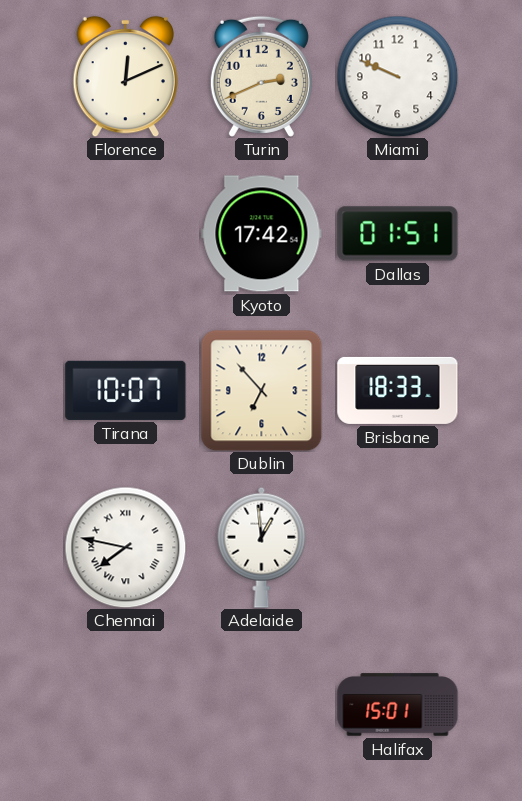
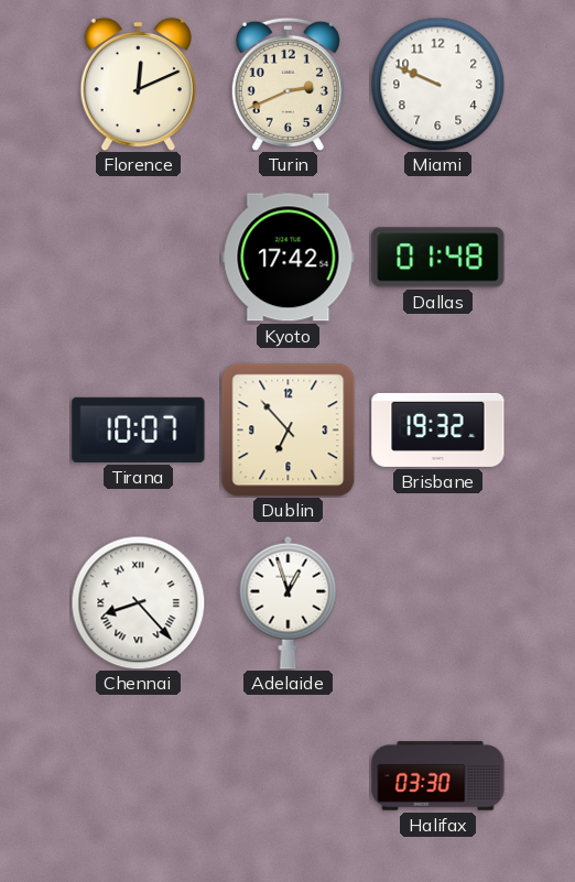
Dallas: 01:51 -> 01:48 (438, 258)
Brisbane: 18:33 -> 19:32 (438, 429)
Chennai: 7:47 -> 8:23 (138, 602)
Adelaide: 12:59 -> 12:57 (289, 602)
Halifax: 15:01 -> 03:30 (438, 776)
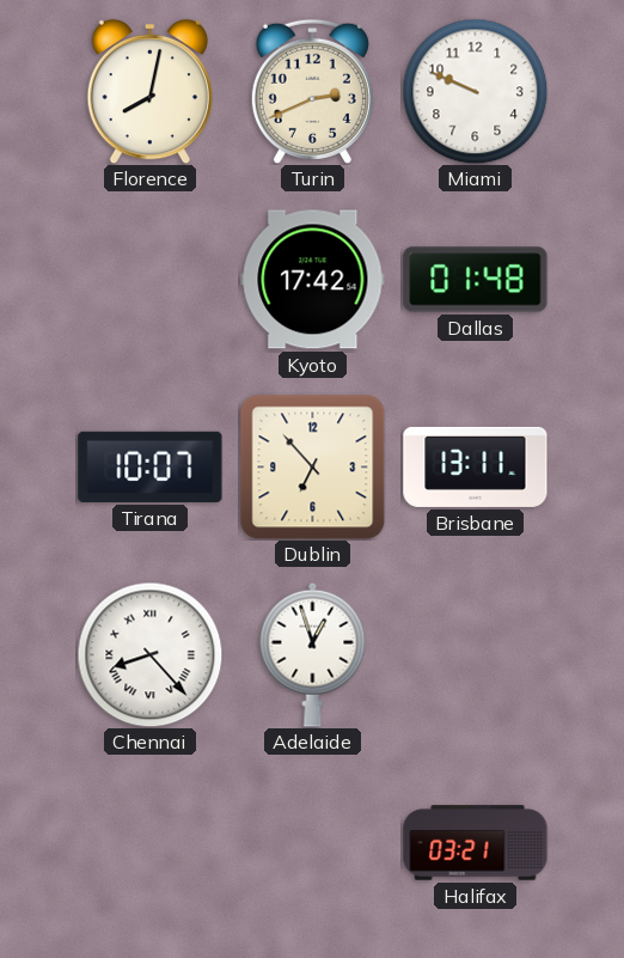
Florence: 12:11 -> 8:02 (149, 91)
Brisbane: 19:32 -> 13:11 (476, 466)
Halifax: 03:30 -> 03:21 (476, 843)
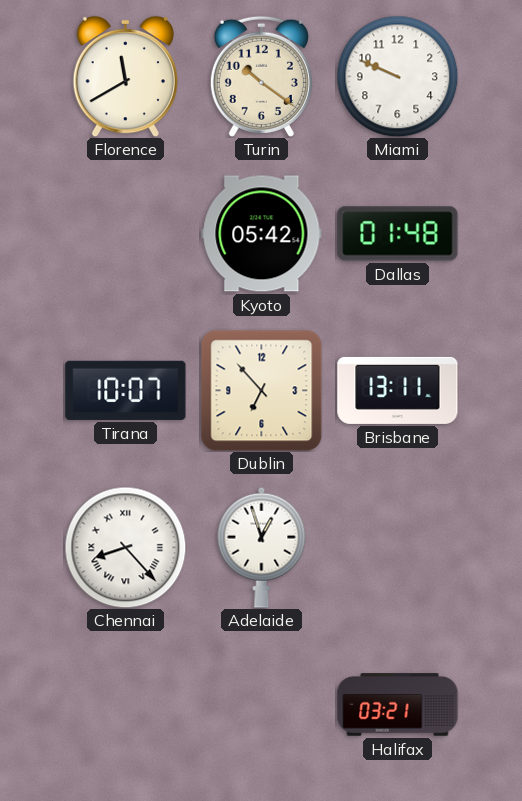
Florence: 8:02 -> 11:40 (125, 76)
Turin: 2:41 -> 10:21 (261, 76)
Kyoto: 17:42 -> 05:42 (262, 234)
